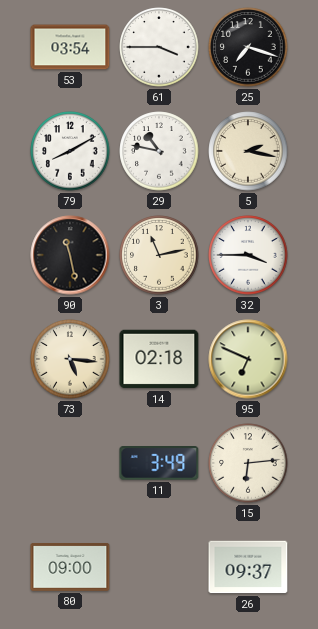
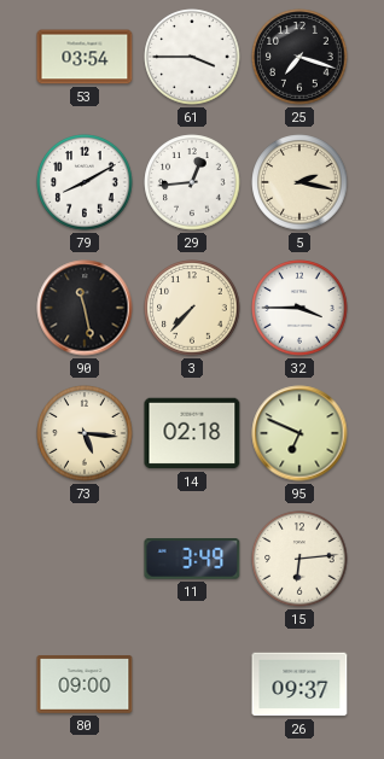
29: 10:47 -> 12:44 (192, 182)
3: 11:13 -> 7:37 (192, 308)
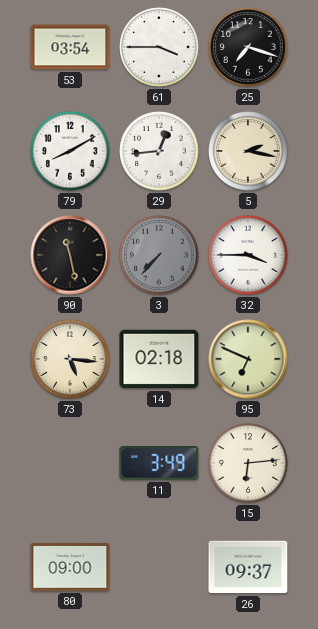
3 dial: cream -> grey (159, 255)
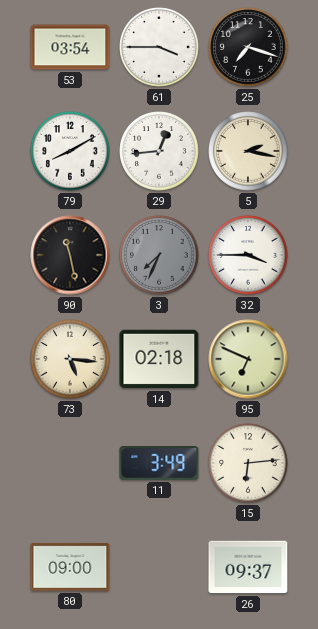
3: 7:37 -> 7:34 (159, 255)
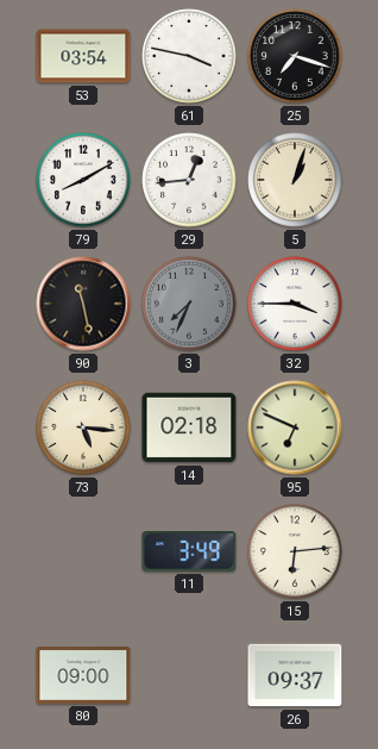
61: 3:45 -> 3:47 (189, 56)
5: 2:17 -> 1:03 (295, 180)
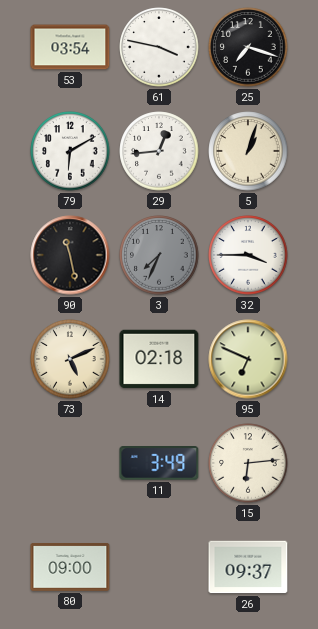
79: 8:10 -> 6:10 (70, 151)
73: 5:16 -> 5:11 (70, 359)
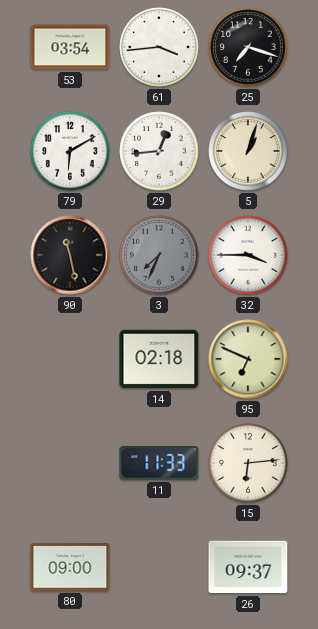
61: 3:47 -> 3:44 (159, 47)
73: 5:11 -> none (70, 359)
11: 3:49 -> 11:33 (159, 463)
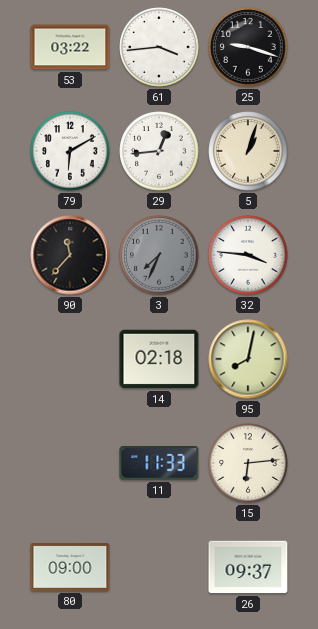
53: 03:54 -> 03:22 (70, 47)
25: 7:18 -> 9:18 (248, 47)
90: 11:28 -> 11:37 (70, 255)
32: 3:45 -> 3:46 (248, 255)
95: 6:49 -> 8:02 (248, 359)
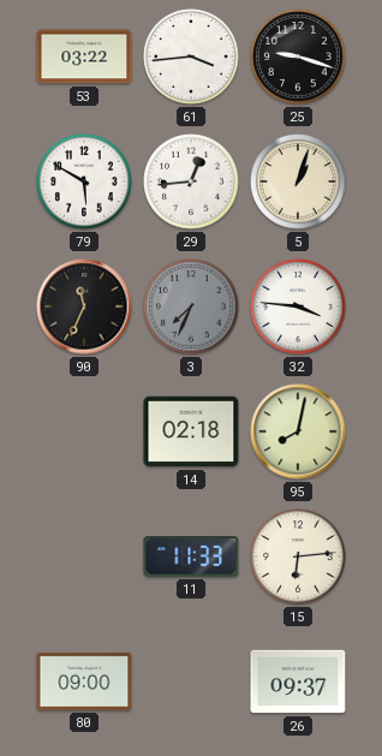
79: 6:10 -> 5:50 (84, 181)
90: 11:37 -> 11:34 (84, 306)
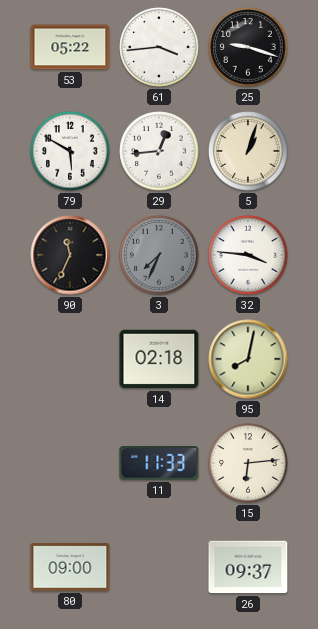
53: 03:22 -> 05:22 (70, 47)
